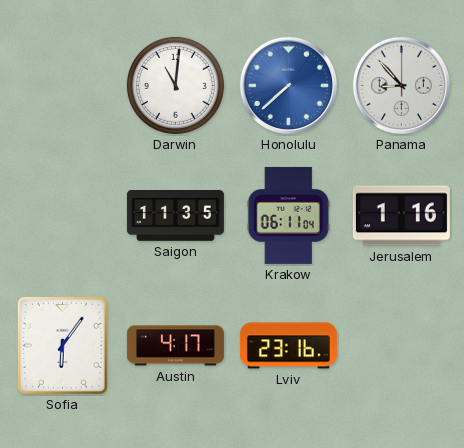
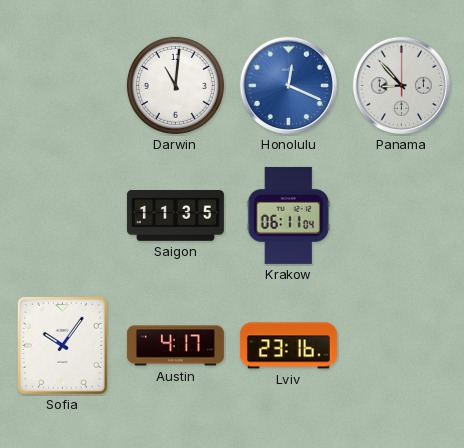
Honolulu: 7:38 -> 12:19 (288, 85)
Jerusalem: 1:16 -> none (401, 216)
Sofia: 6:06 -> 10:06 (62, 345)
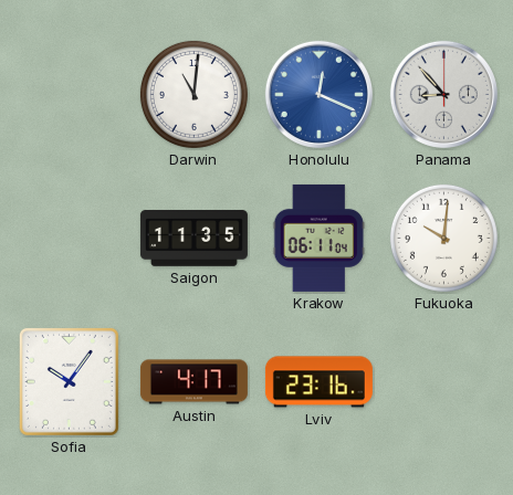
Fukuoka: none -> 10:01 (443, 238)
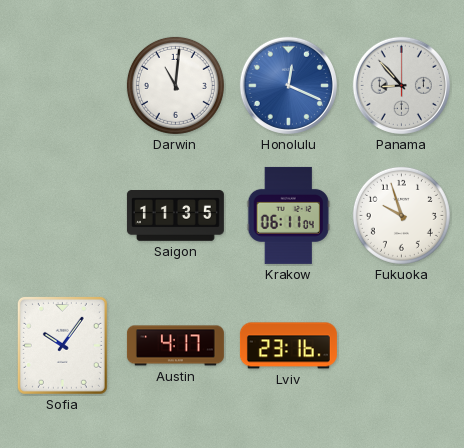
Fukuoka: 10:01 -> 9:57 (401, 215)
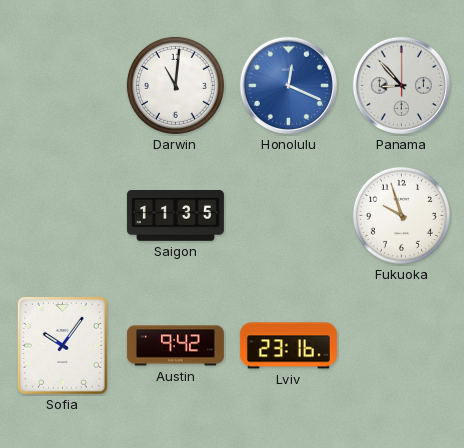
Krakow: 06:11 -> none (288, 215)
Austin: 4:17 -> 9:42 (175, 346)
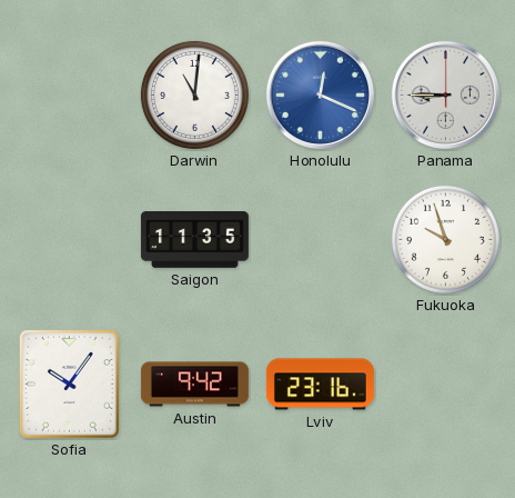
Panama: 8:53 -> 8:45 (445, 94)
